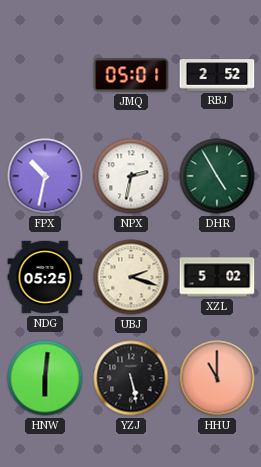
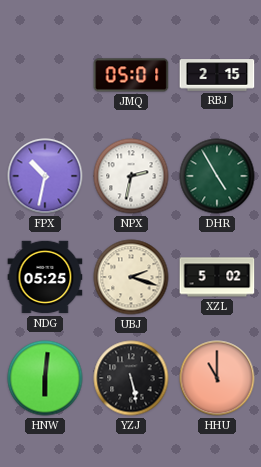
RBJ: 2:52 -> 2:15 (217, 75)
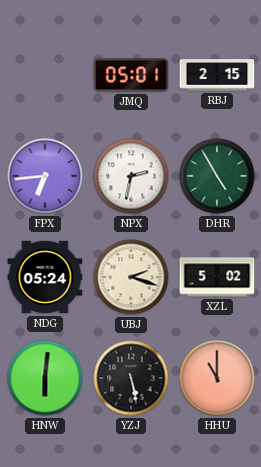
FPX: 10:32 -> 6:44 (45, 176)
NDG: 05:25 -> 05:24 (45, 277)
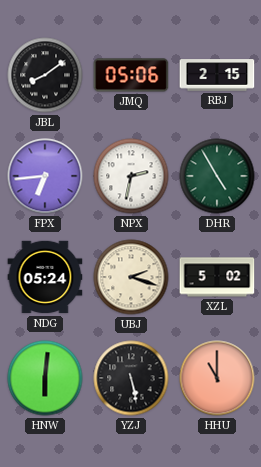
JBL: none -> 8:09 (45, 75)
JMQ: 05:01 -> 05:06 (131, 75)
